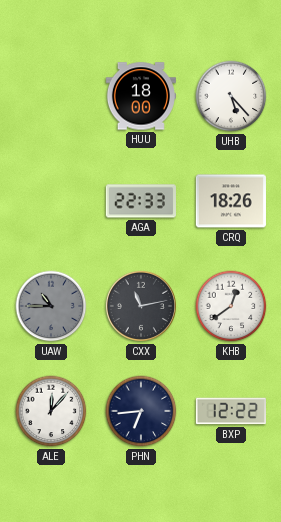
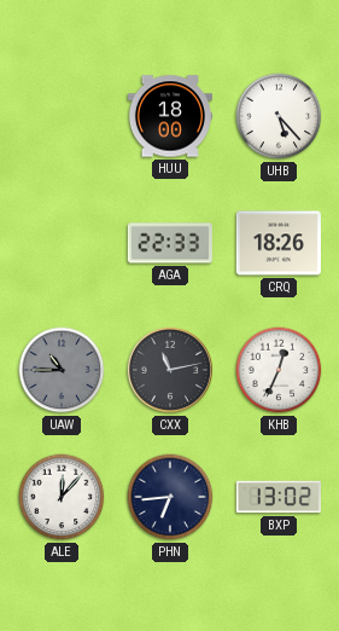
KHB: 12:39 -> 12:34 (279, 370)
BXP: 12:22 -> 13:02 (279, 497)
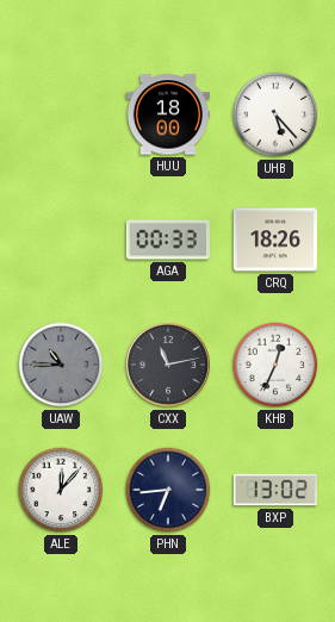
AGA: 22:33 -> 00:33 (168, 240)
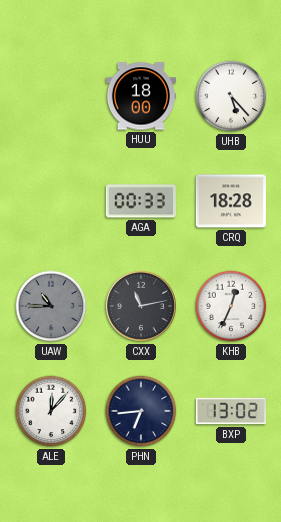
CRQ: 18:26 -> 18:28 (231, 201)
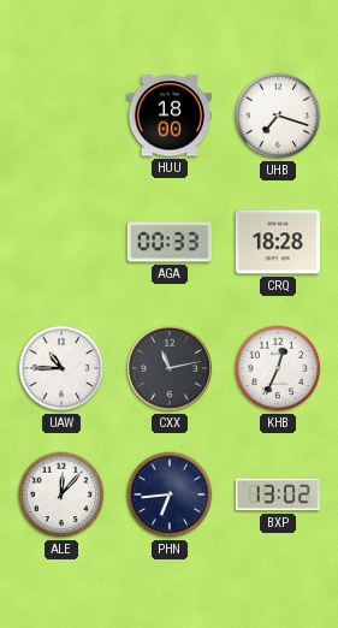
UHB: 5:23 -> 7:18 (278, 115)
UAW dial: grey -> white (61, 368)
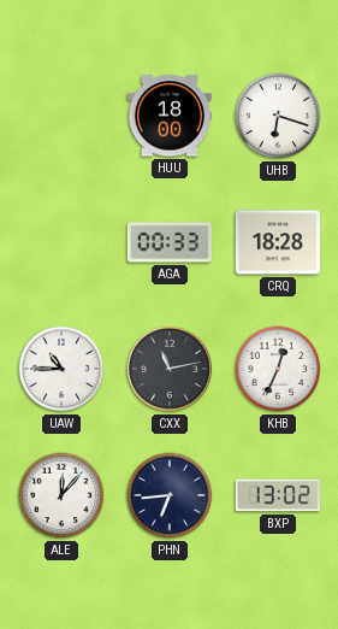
UHB: 7:18 -> 6:18 (278, 116)
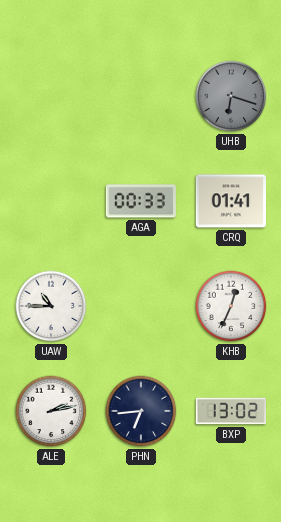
HUU: 18:00 -> none (170, 116)
UHB dial: white -> grey (231, 96)
CRQ: 18:28 -> 01:41 (231, 201)
CXX: 11:13 -> none (170, 369)
ALE: 12:07 -> 2:13 (51, 411)
